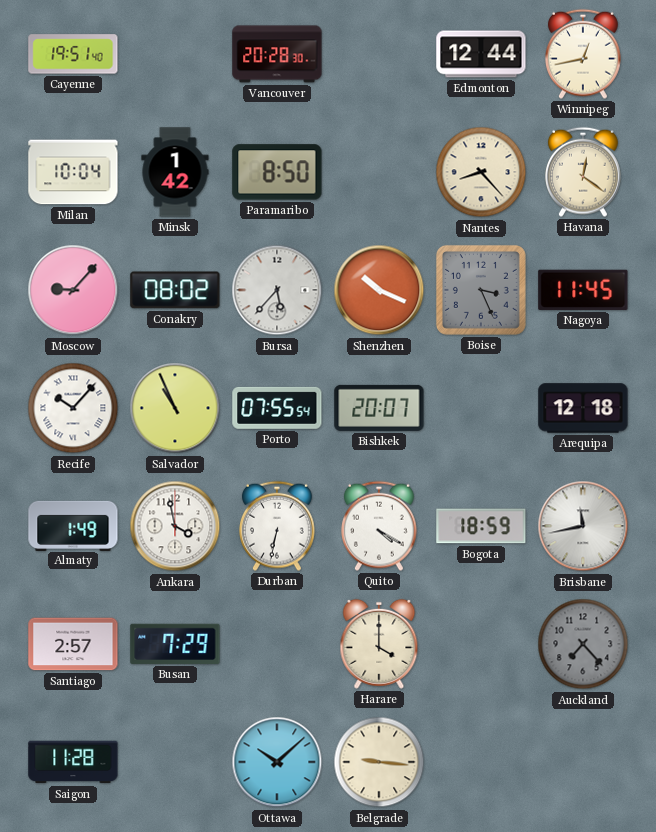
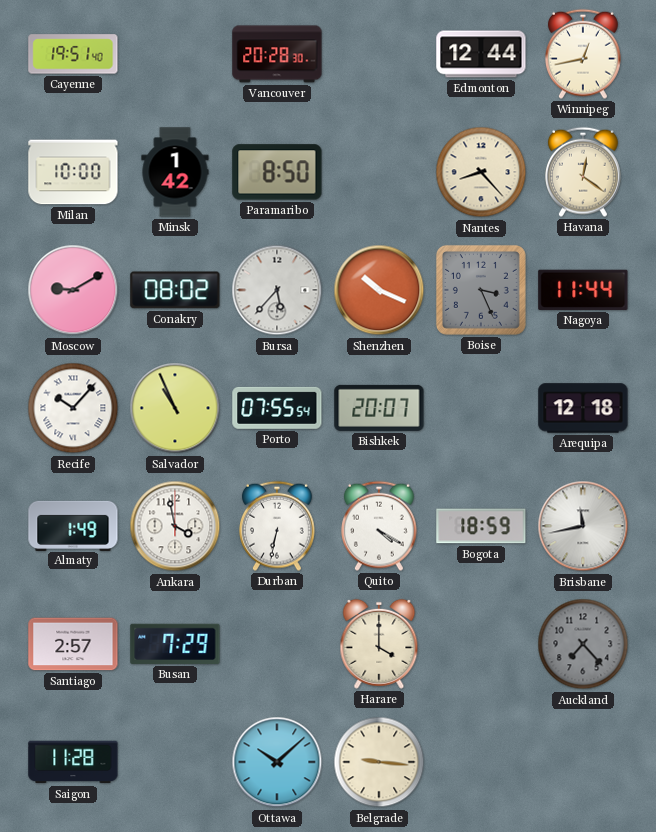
Milan: 10:04 -> 10:00 (73, 172)
Moscow: 9:07 -> 9:10 (73, 290)
Nagoya: 11:45 -> 11:44 (583, 290)
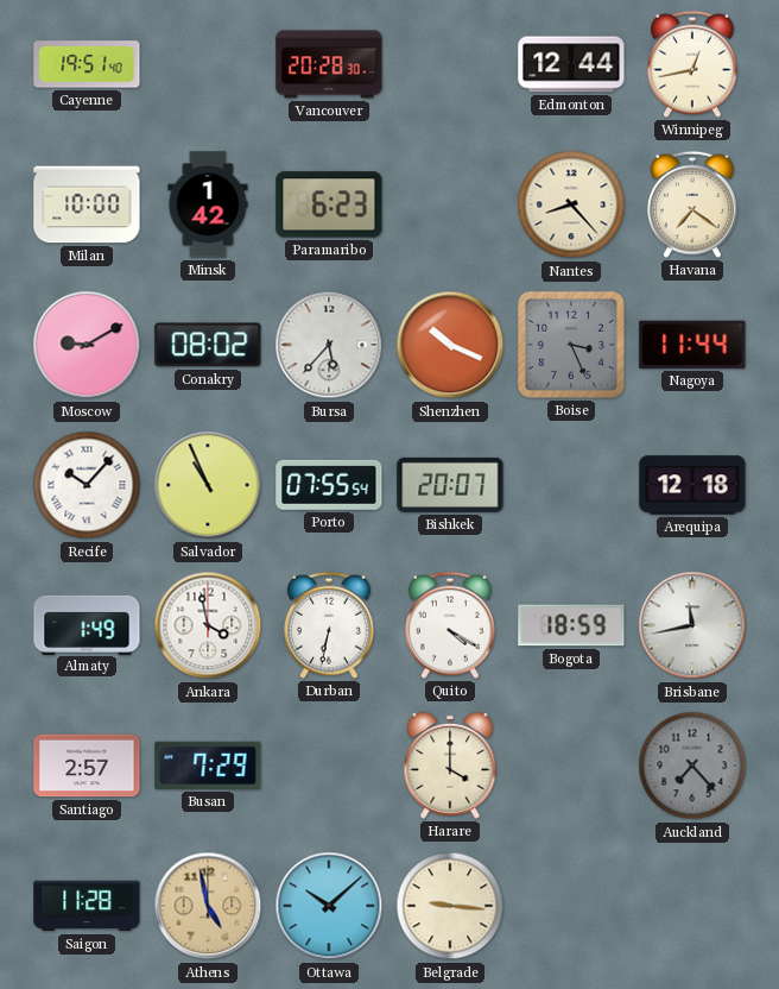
Paramaribo: 8:50 -> 6:23 (329, 204)
Havana: 12:21 -> 7:21 (692, 204)
Athens: none -> 4:58 (208, 906)
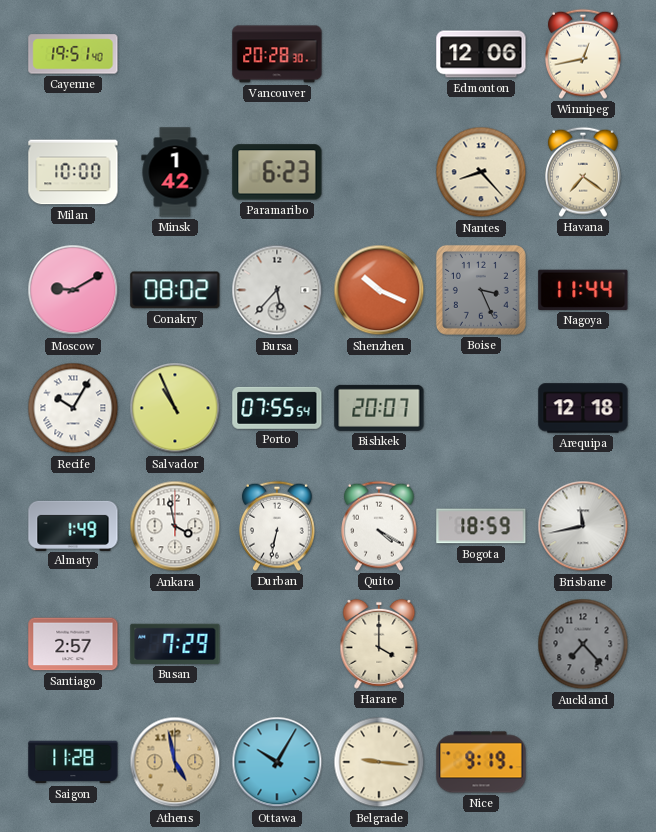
Edmonton: 12:44 -> 12:06 (481, 54)
Recife: 10:07 -> 10:05 (73, 408)
Ottawa: 10:08 -> 10:05 (277, 762)
Nice: none -> 9:19 (481, 762)
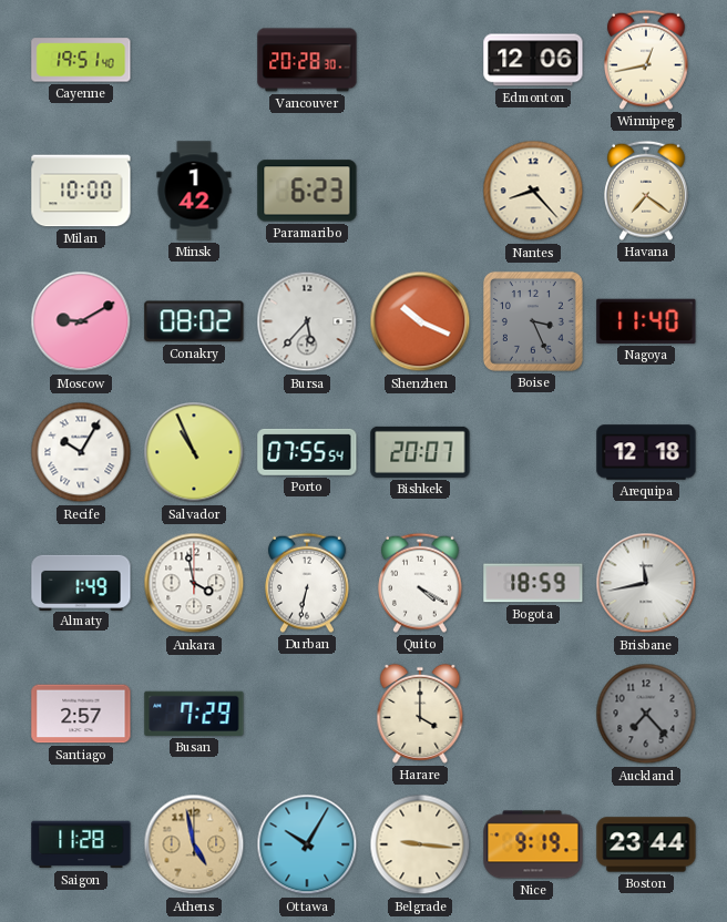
Nagoya: 11:44 -> 11:40 (646, 321)
Boston: none -> 23:44 (646, 844)
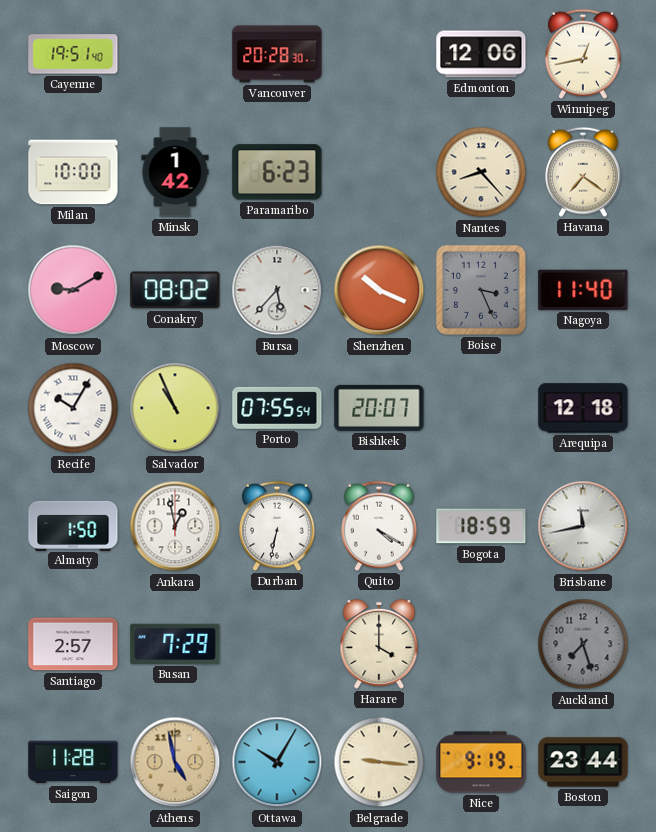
Almaty: 1:49 -> 1:50 (73, 525)
Ankara: 3:58 -> 12:58 (175, 526)
Auckland: 7:23 -> 7:27 (583, 644)
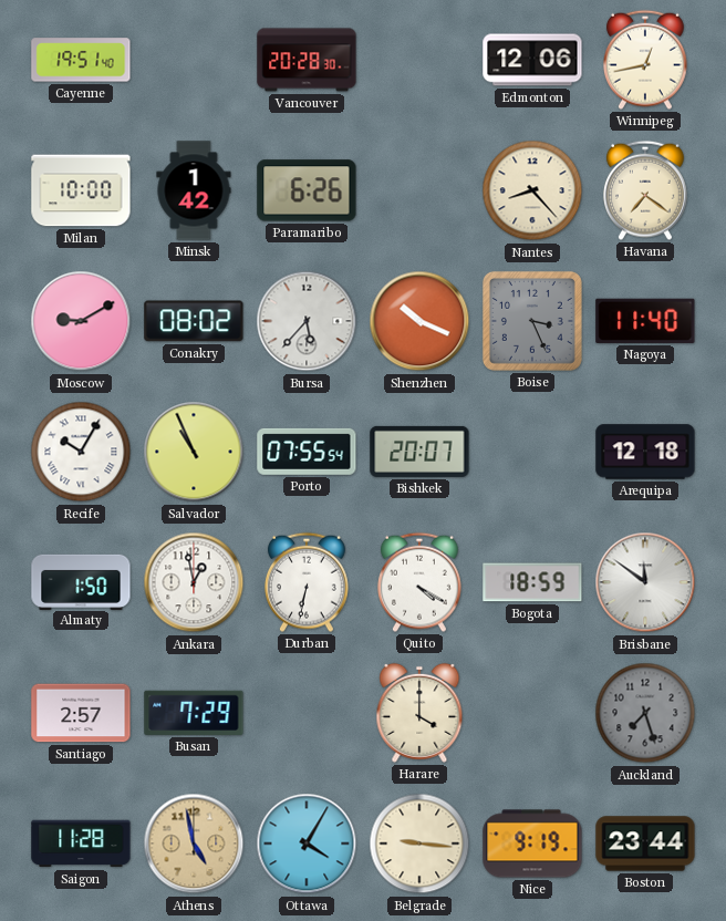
Paramaribo: 6:23 -> 6:26 (307, 190)
Brisbane: 11:43 -> 11:51 (645, 582)
Ottawa: 10:05 -> 4:05 (307, 844)
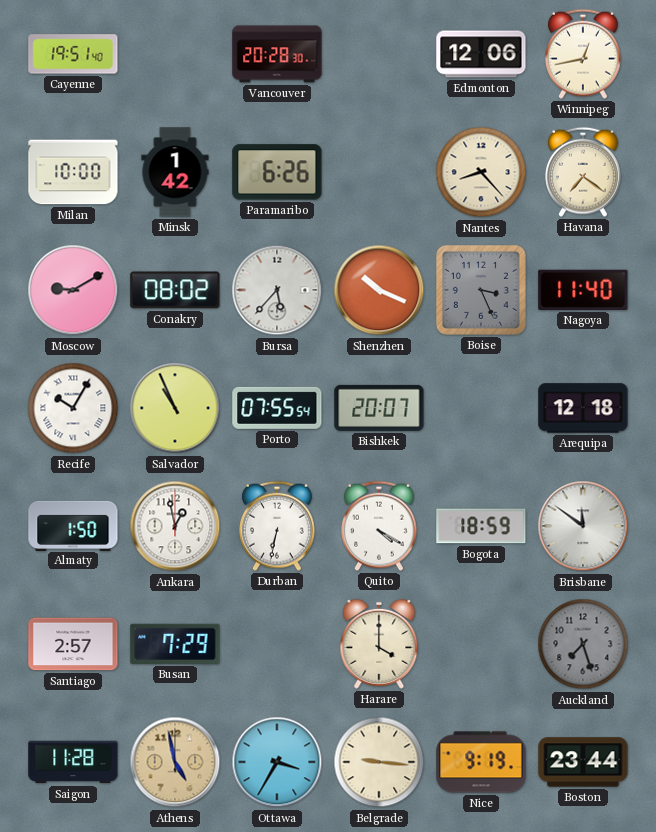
Ottawa: 4:05 -> 3:35 (277, 762)
